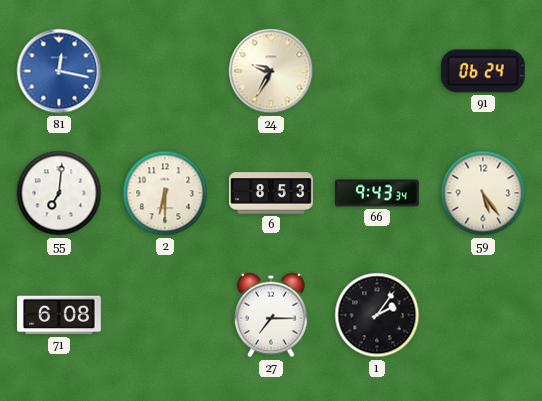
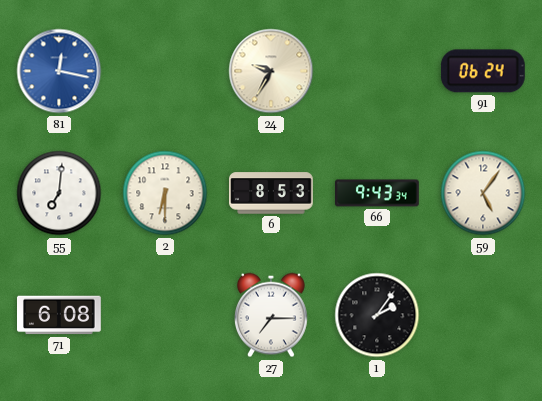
59: 5:24 -> 5:06 (483, 193)
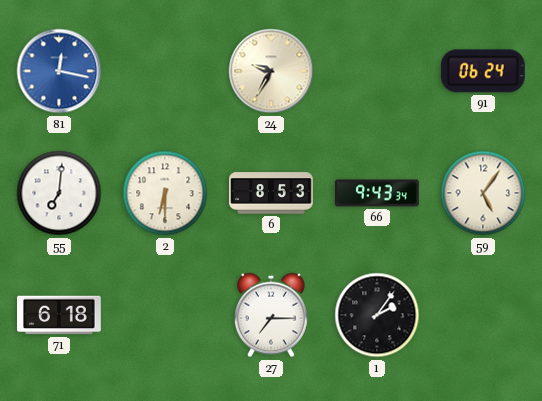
71: 6:08 -> 6:18 (60, 315)
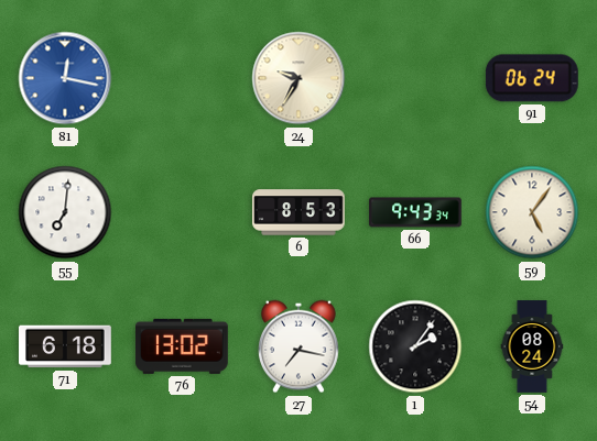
2: 6:30 -> none (165, 193)
76: none -> 13:02 (183, 346)
27: 7:15 -> 7:17 (298, 346)
54: none -> 08:24 (532, 346)
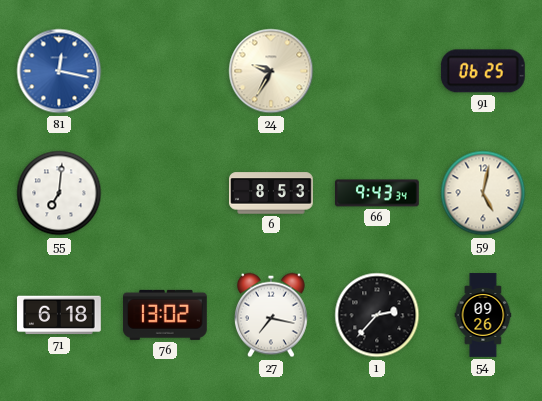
91: 06:24 -> 06:25 (483, 71)
59: 5:06 -> 5:02 (483, 193)
1: 2:06 -> 2:37 (377, 315)
54: 08:24 -> 09:26 (483, 315)
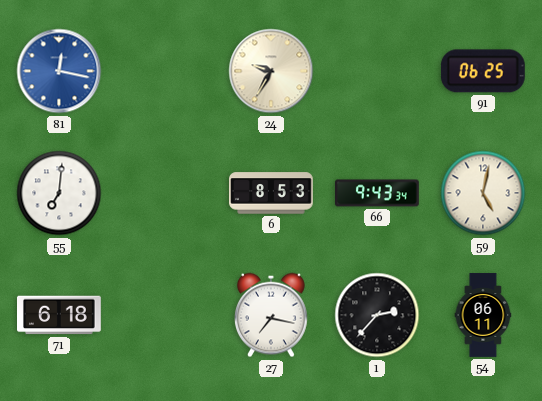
76: 13:02 -> none (166, 315)
54: 09:26 -> 06:11 (483, 315)
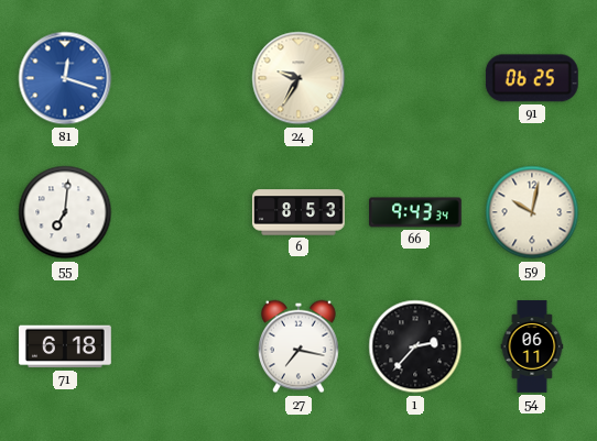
81: 12:17 -> 12:18 (65, 78)
59: 5:02 -> 10:02 (532, 212)
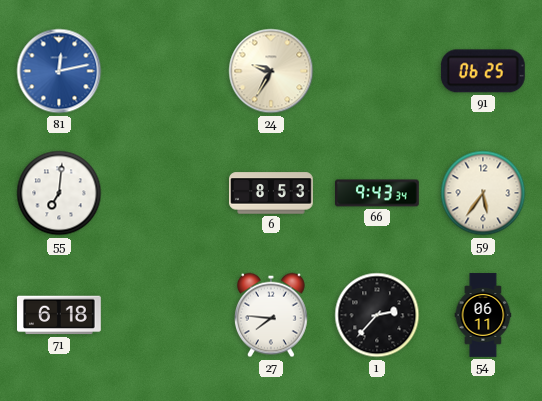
81: 12:18 -> 12:13 (59, 71)
59: 10:02 -> 5:36 (483, 193)
27: 7:17 -> 7:46 (271, 315)
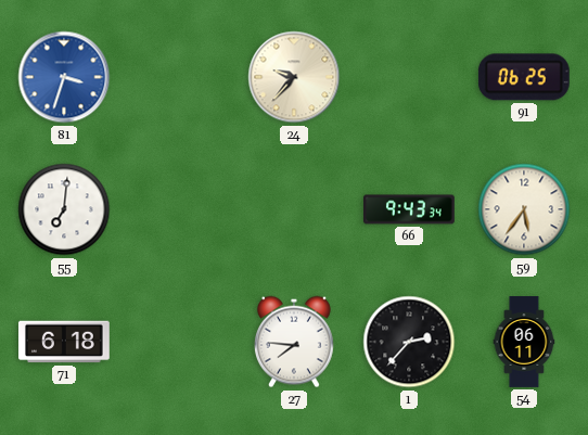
81: 12:13 -> 3:33 (64, 77)
24: 9:35 -> 9:37 (294, 77)
6: 8:53 -> none (271, 193)
